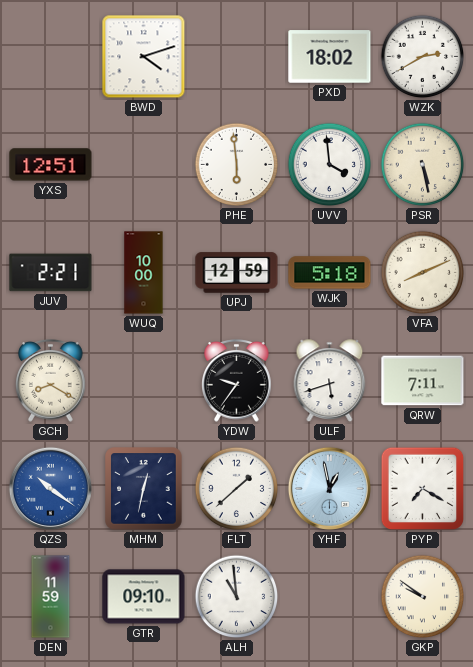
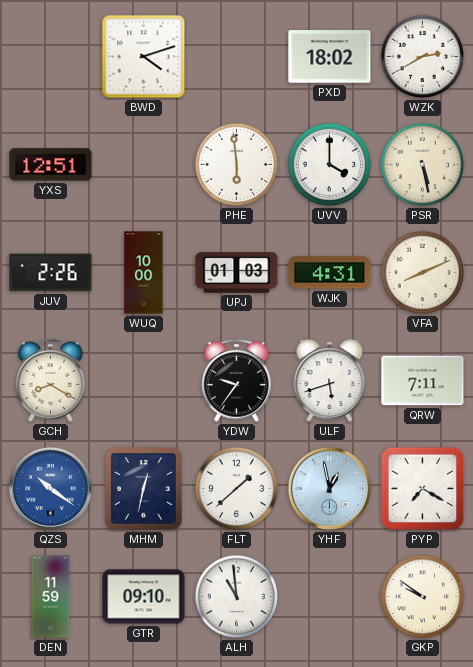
UVV: 3:59 -> 4:00 (330, 165)
JUV: 2:21 -> 2:26 (51, 273)
UPJ: 12:59 -> 01:03 (237, 273)
WJK: 5:18 -> 4:31 (330, 273)
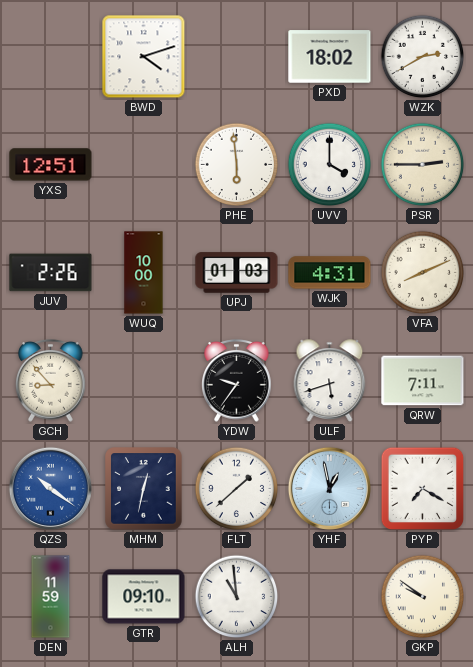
PSR: 5:28 -> 2:45 (423, 165)
GCH: 8:20 -> 8:53 (51, 381)
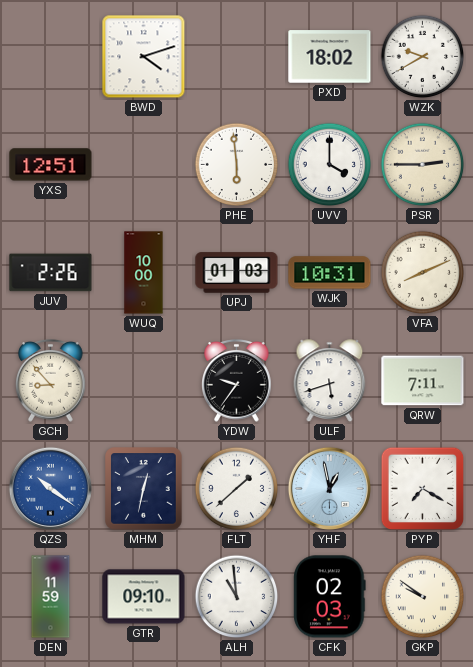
WZK: 2:40 -> 9:40 (423, 57)
WJK: 4:31 -> 10:31 (330, 273)
CFK: none -> 02:03 (330, 597)
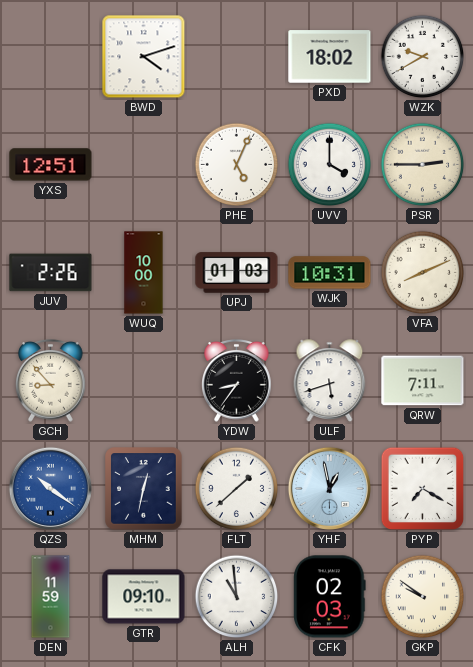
PHE: 5:59 -> 5:04 (237, 165)
YDW: 9:36 -> 8:36 (237, 381)
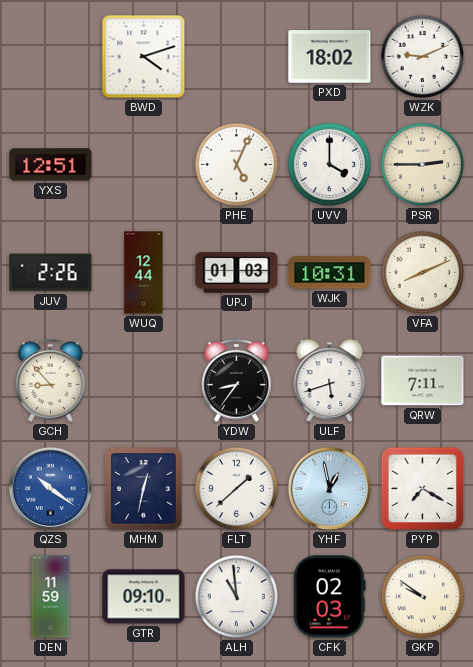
WZK: 9:40 -> 9:11 (423, 57)
WUQ: 10:00 -> 12:44 (144, 273)
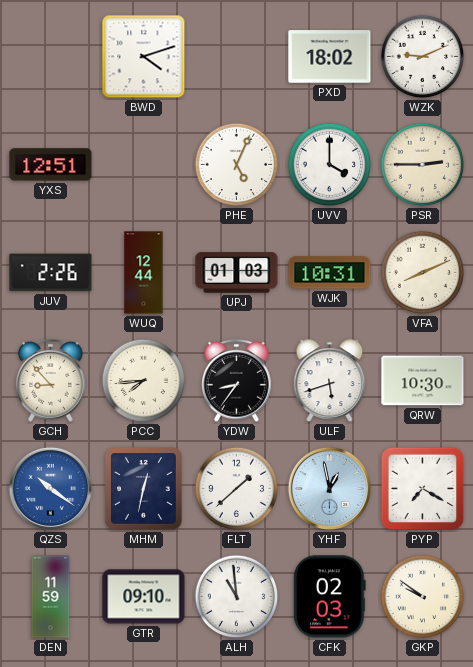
PCC: none -> 7:44 (144, 381)
QRW: 7:11 -> 10:30 (423, 381)
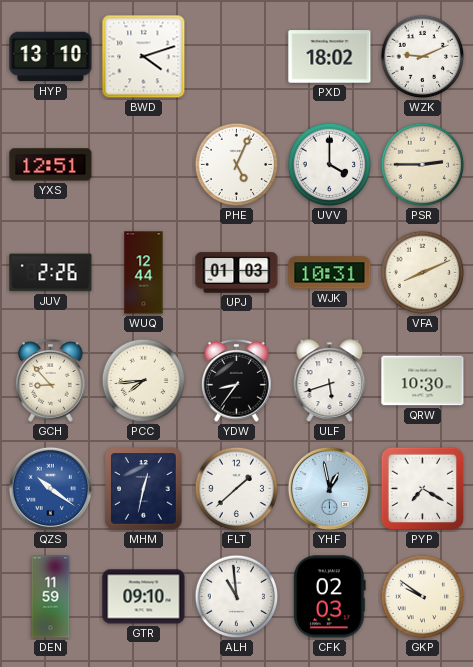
HYP: none -> 13:10 (51, 57)
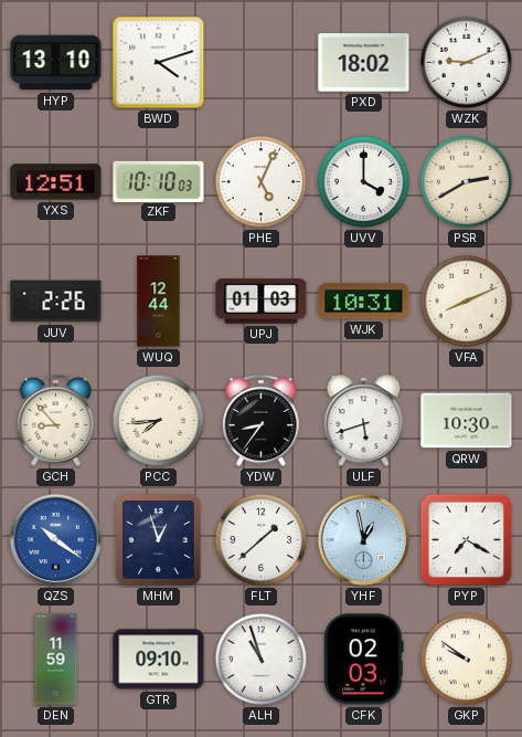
ZKF: none -> 10:10 (159, 181)
PSR: 2:45 -> 2:40 (467, 182)
MHM: 12:32 -> 12:57 (159, 540)
ALH: 10:59 -> 10:57 (262, 660)
